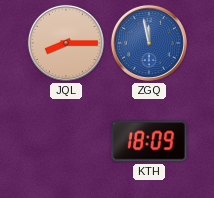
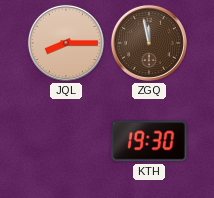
ZGQ dial: blue -> brown (149, 43)
KTH: 18:09 -> 19:30 (149, 141)
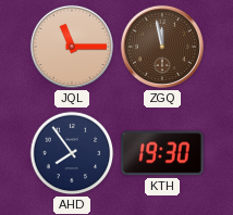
JQL: 8:15 -> 11:15 (72, 47)
AHD: none -> 7:54 (72, 153)
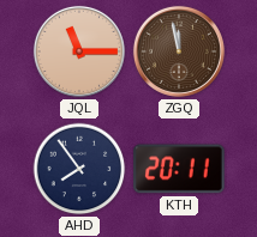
KTH: 19:30 -> 20:11 (179, 169)
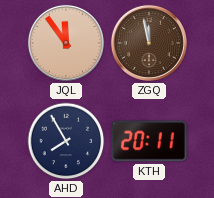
JQL: 11:15 -> 11:54 (66, 43)
AHD: 7:54 -> 7:55 (66, 141)
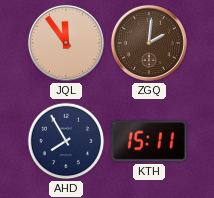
ZGQ: 11:58 -> 2:01 (149, 43)
KTH: 20:11 -> 15:11 (149, 141)
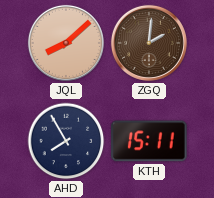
JQL: 11:54 -> 8:08 (66, 43)
